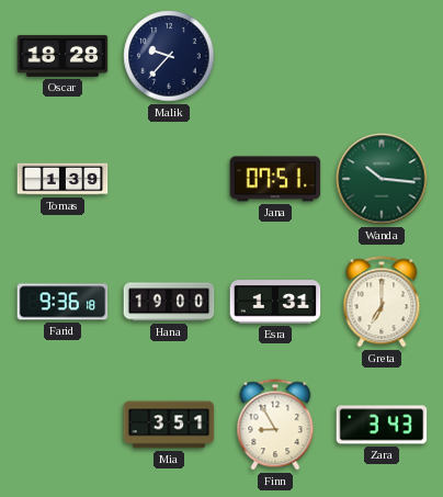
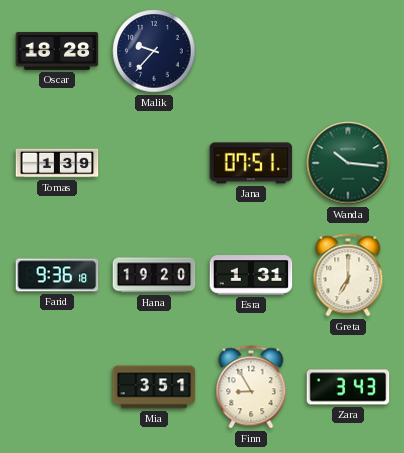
Hana: 19:00 -> 19:20 (154, 275)
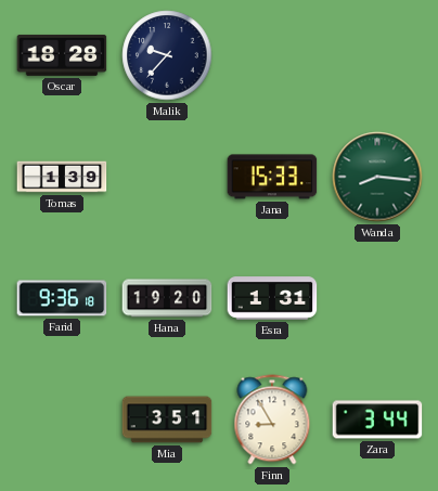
Jana: 07:51 -> 15:33 (272, 177)
Wanda: 10:16 -> 8:16 (377, 177)
Greta: 7:00 -> none (348, 275)
Zara: 3:43 -> 3:44 (377, 419)
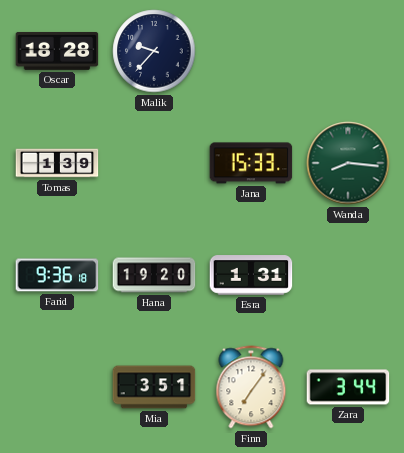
Finn: 8:55 -> 7:06 (251, 387)
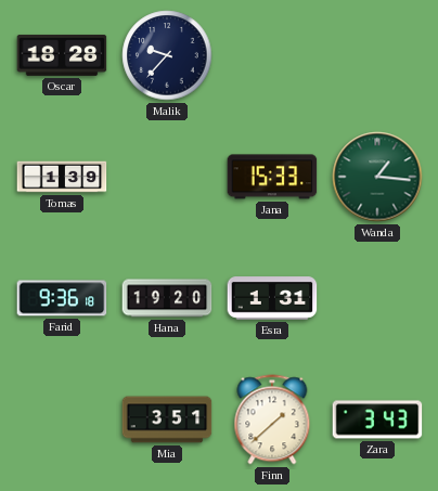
Wanda: 8:16 -> 1:16 (377, 177)
Finn: 7:06 -> 1:38 (272, 419)
Zara: 3:44 -> 3:43 (377, 419)
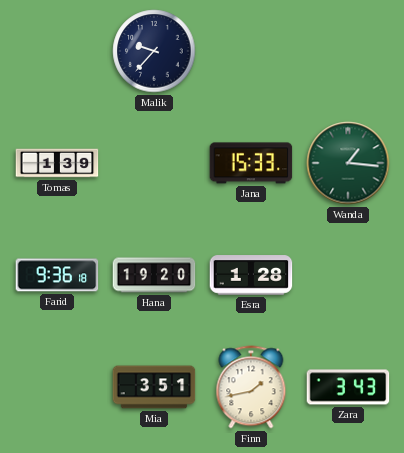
Oscar: 18:28 -> none (62, 55)
Esra: 1:31 -> 1:28 (251, 275)
Finn: 1:38 -> 1:43 (251, 387)
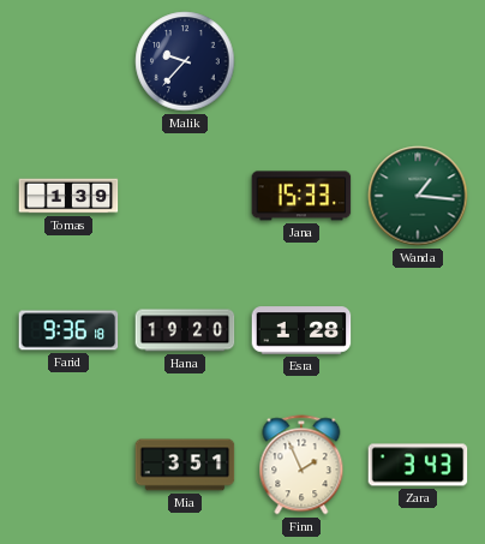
Finn: 1:43 -> 1:56 (301, 465)
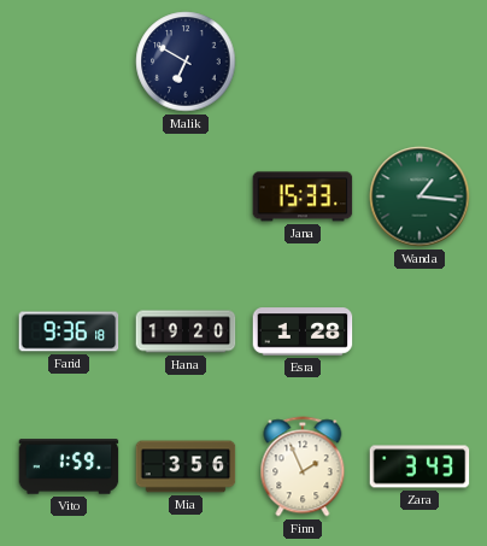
Malik: 9:37 -> 6:50 (186, 61)
Tomas: 1:39 -> none (68, 196)
Vito: none -> 1:59 (69, 466)
Mia: 3:51 -> 3:56 (186, 466)
